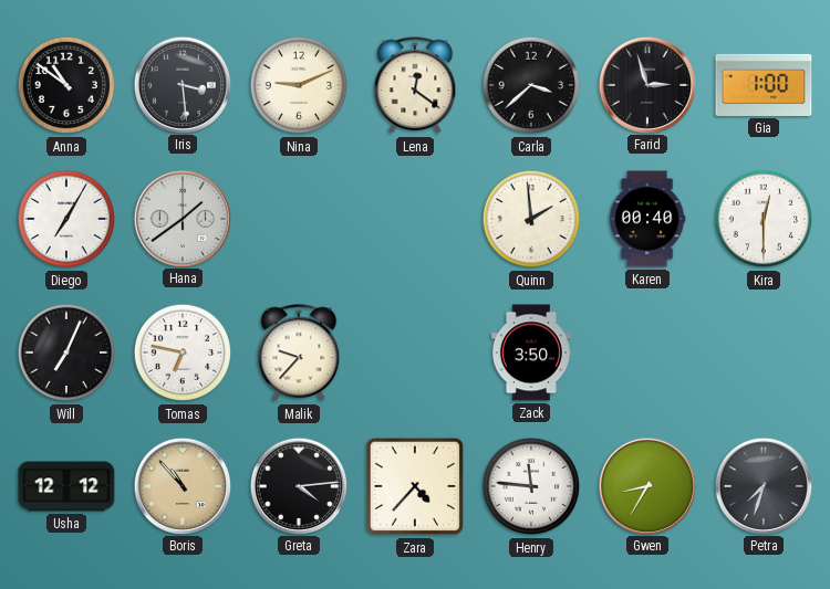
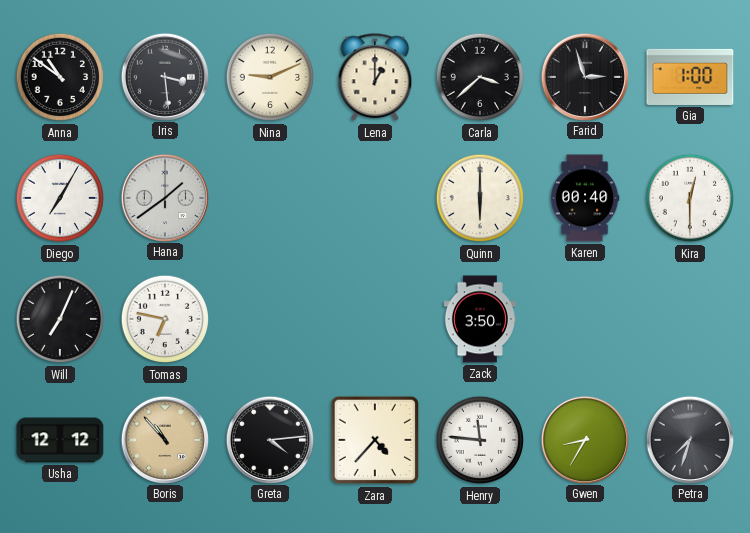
Lena: 12:21 -> 1:00 (375, 78)
Quinn: 1:59 -> 6:00 (480, 198)
Malik: 9:37 -> none (299, 354)
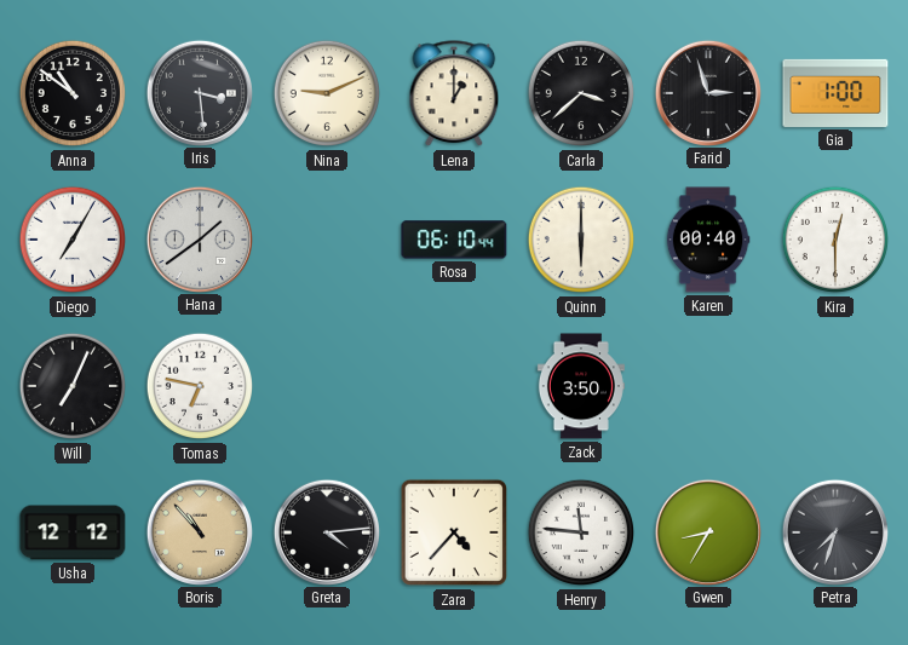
Rosa: none -> 06:10 (454, 240)
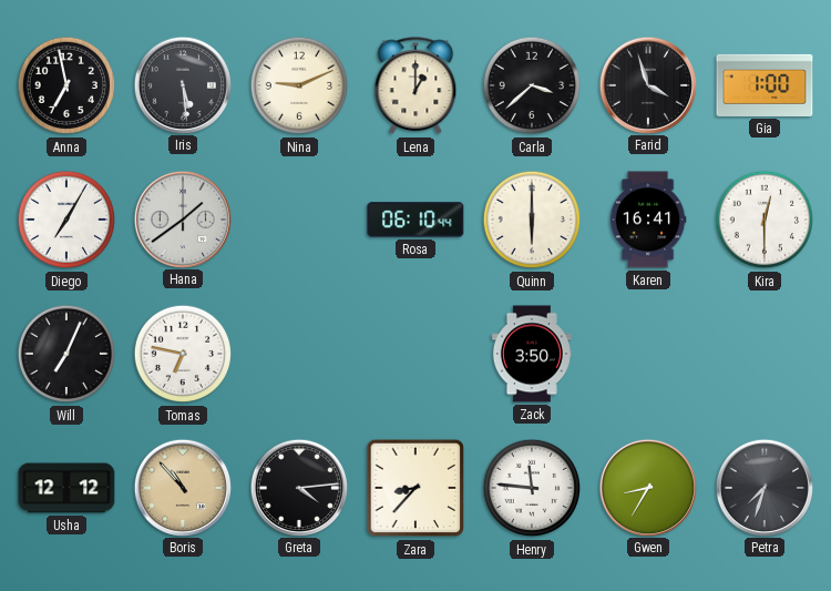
Anna: 10:51 -> 6:58 (66, 85)
Iris: 3:29 -> 5:29 (182, 84)
Farid: 2:57 -> 3:57 (647, 84)
Karen: 00:40 -> 16:41 (648, 220)
Zara: 4:37 -> 8:37 (416, 488)
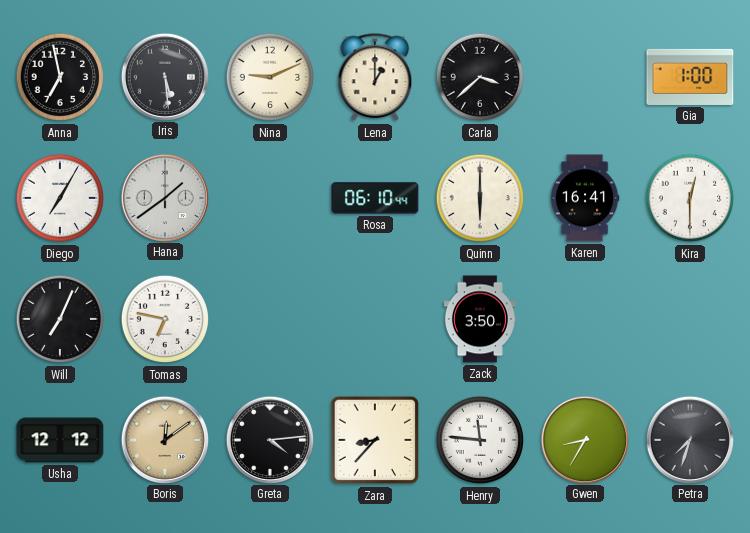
Farid: 3:57 -> none (647, 84)
Boris: 10:53 -> 12:09 (164, 439)
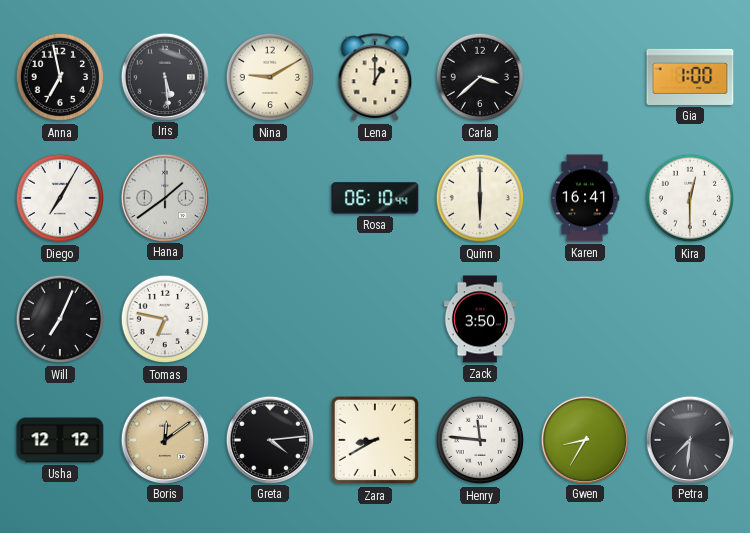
Nina: 9:11 -> 9:10 (270, 77)
Zara: 8:37 -> 8:40 (375, 440)
Petra: 7:33 -> 7:31 (689, 439)
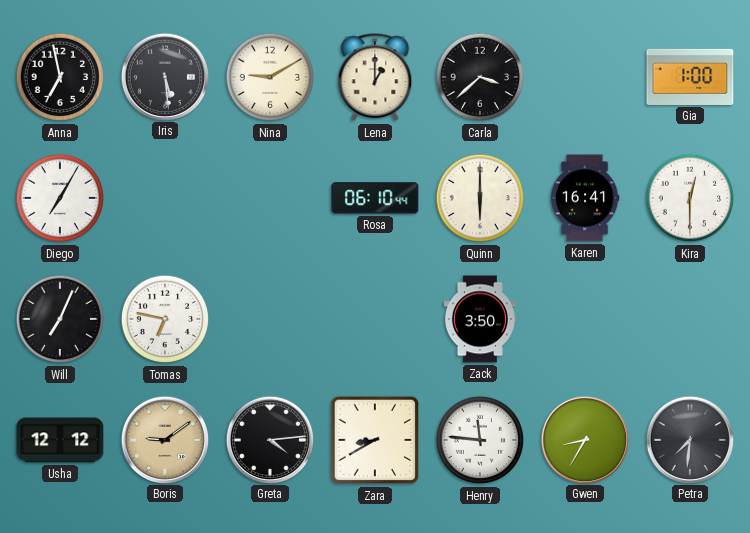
Hana: 1:39 -> none (164, 197)
Boris: 12:09 -> 9:09 (164, 439)
